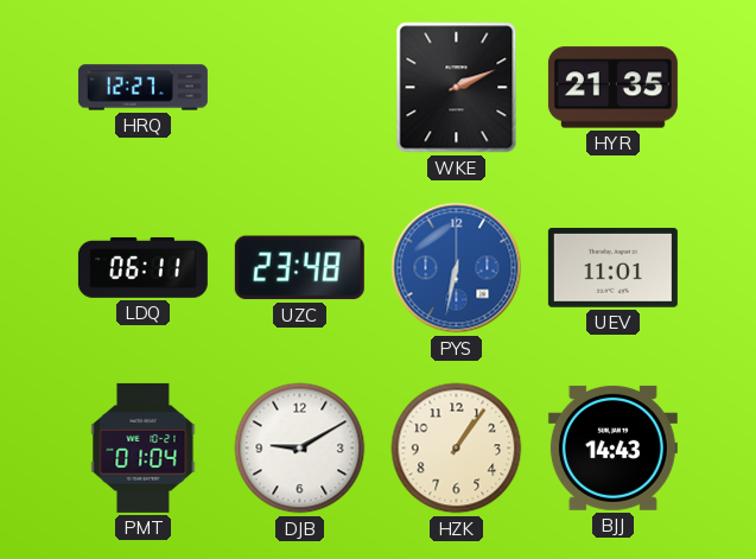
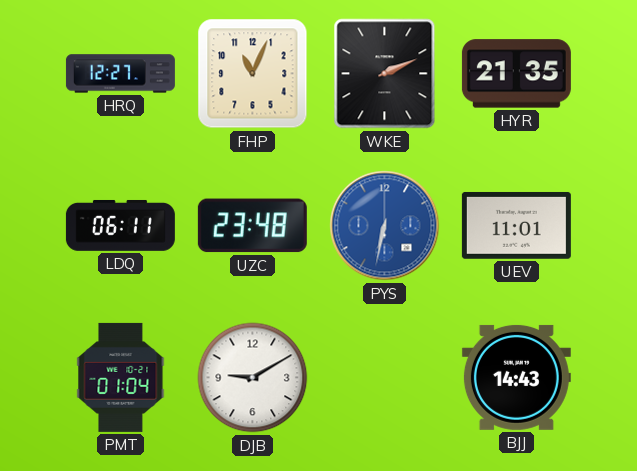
FHP: none -> 11:04 (253, 74)
HZK: 1:06 -> none (457, 449)
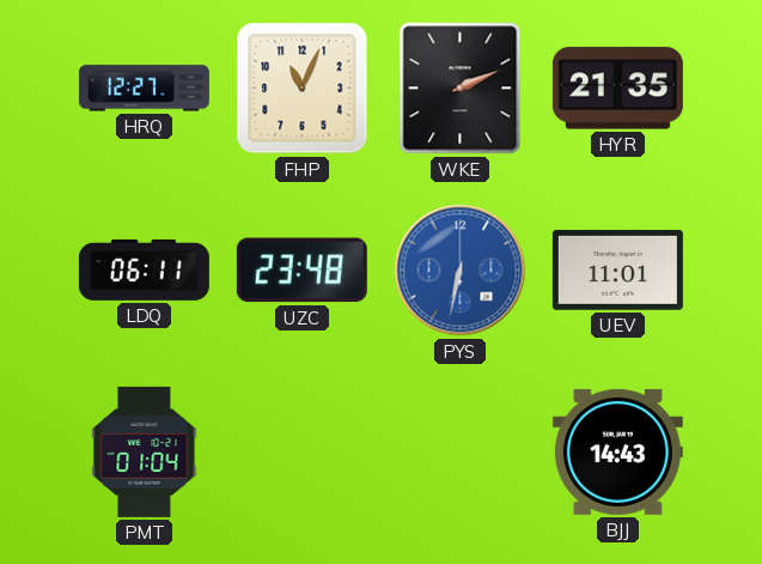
DJB: 9:10 -> none (253, 378)
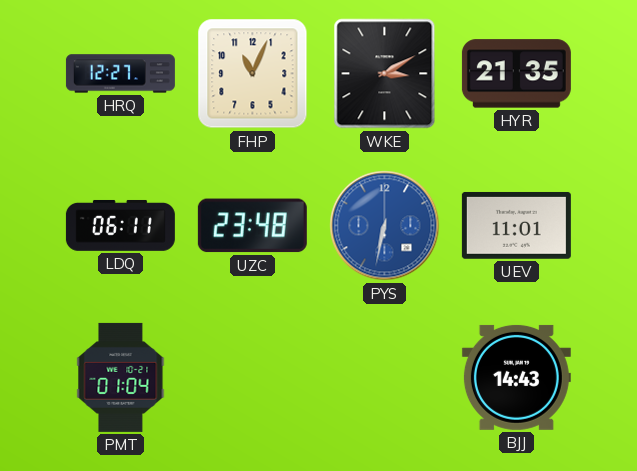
WKE: 2:11 -> 3:10 (385, 74)
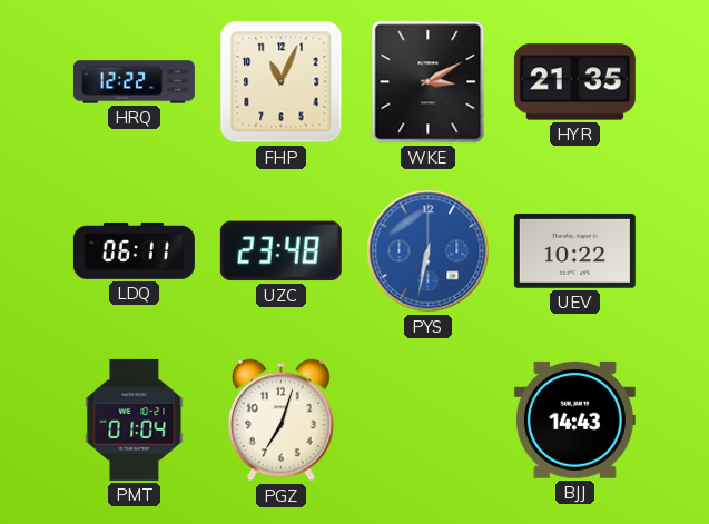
HRQ: 12:27 -> 12:22 (134, 82)
UEV: 11:01 -> 10:22 (574, 250)
PGZ: none -> 7:03 (280, 421)
